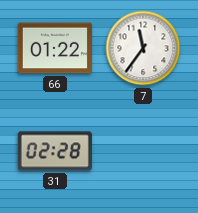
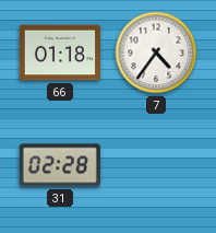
66: 01:22 -> 01:18 (60, 53)
7: 11:36 -> 4:36 (156, 53)
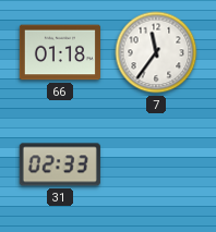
7: 4:36 -> 11:36 (156, 52)
31: 02:28 -> 02:33 (60, 164)
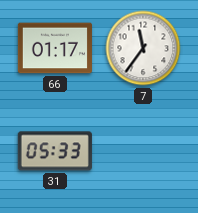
66: 01:18 -> 01:17 (55, 48)
31: 02:33 -> 05:33 (55, 151)
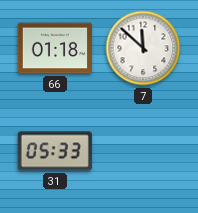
66: 01:17 -> 01:18 (55, 48)
7: 11:36 -> 11:52 (143, 48)
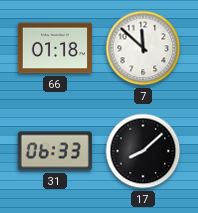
31: 05:33 -> 06:33 (55, 151)
17: none -> 8:08 (143, 151)
